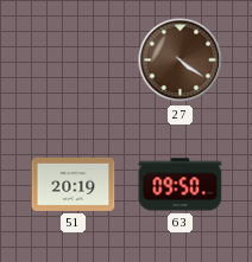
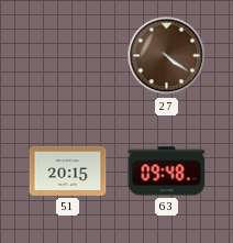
51: 20:19 -> 20:15 (68, 170)
63: 09:50 -> 09:48 (167, 172)
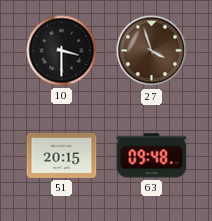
10: none -> 3:30 (62, 51)
27: 4:21 -> 3:57 (152, 51)
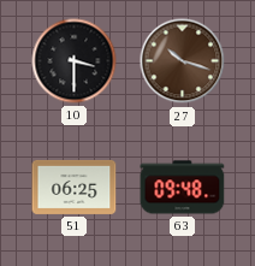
27: 3:57 -> 10:18 (183, 61)
51: 20:15 -> 06:25 (75, 187)
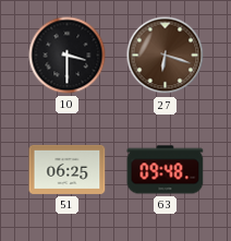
27: 10:18 -> 6:18 (166, 56)
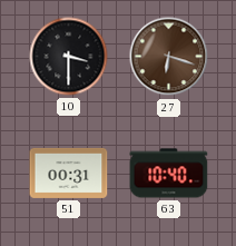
51: 06:25 -> 00:31 (69, 173)
63: 09:48 -> 10:40 (169, 174)
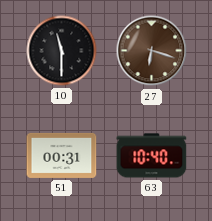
10: 3:30 -> 11:30 (62, 51)
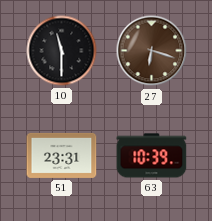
51: 00:31 -> 23:31 (62, 155)
63: 10:40 -> 10:39 (152, 156)
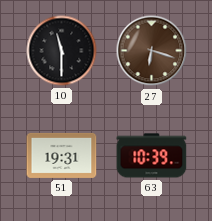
51: 23:31 -> 19:31 (62, 155)
